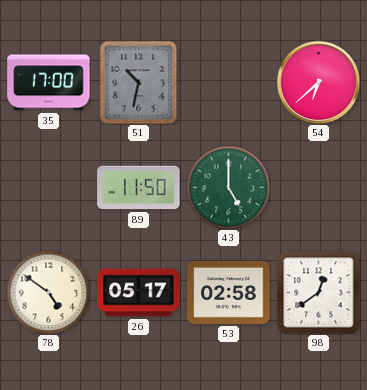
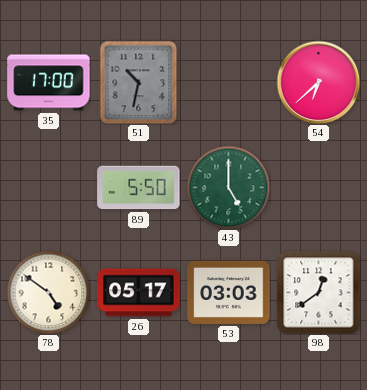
89: 11:50 -> 5:50 (139, 188)
53: 02:58 -> 03:03 (229, 292)
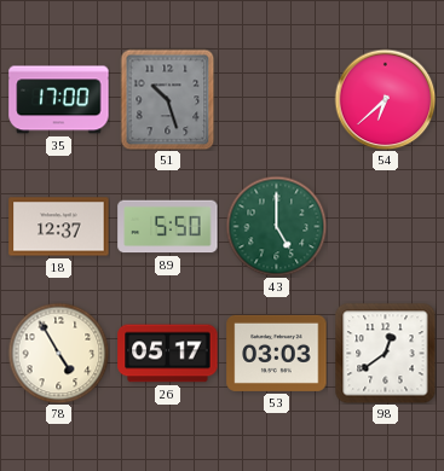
51: 10:32 -> 10:27 (168, 99)
18: none -> 12:37 (59, 227)
78: 4:51 -> 4:55 (58, 353)
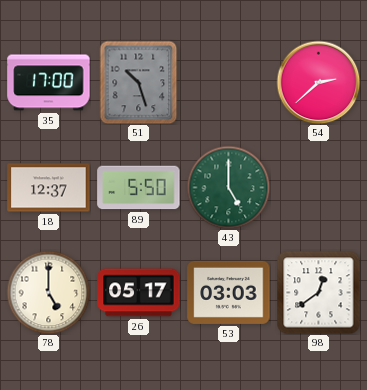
54: 6:38 -> 2:38 (318, 82)
78: 4:55 -> 5:00 (48, 292)
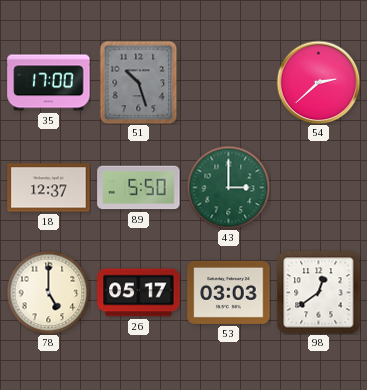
43: 5:00 -> 3:00 (228, 187)
